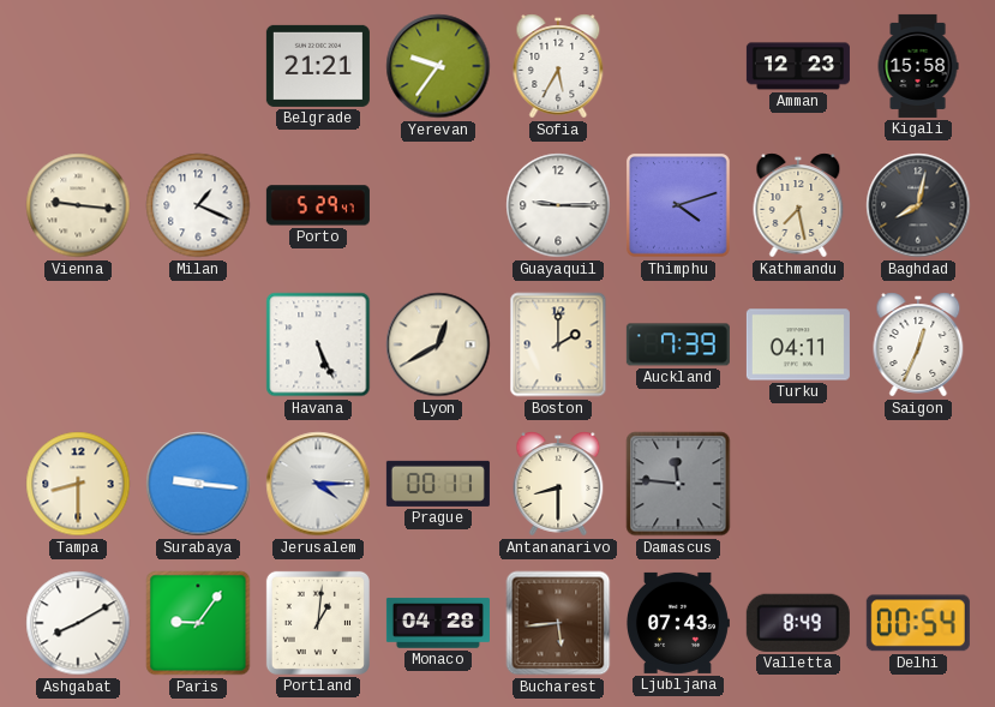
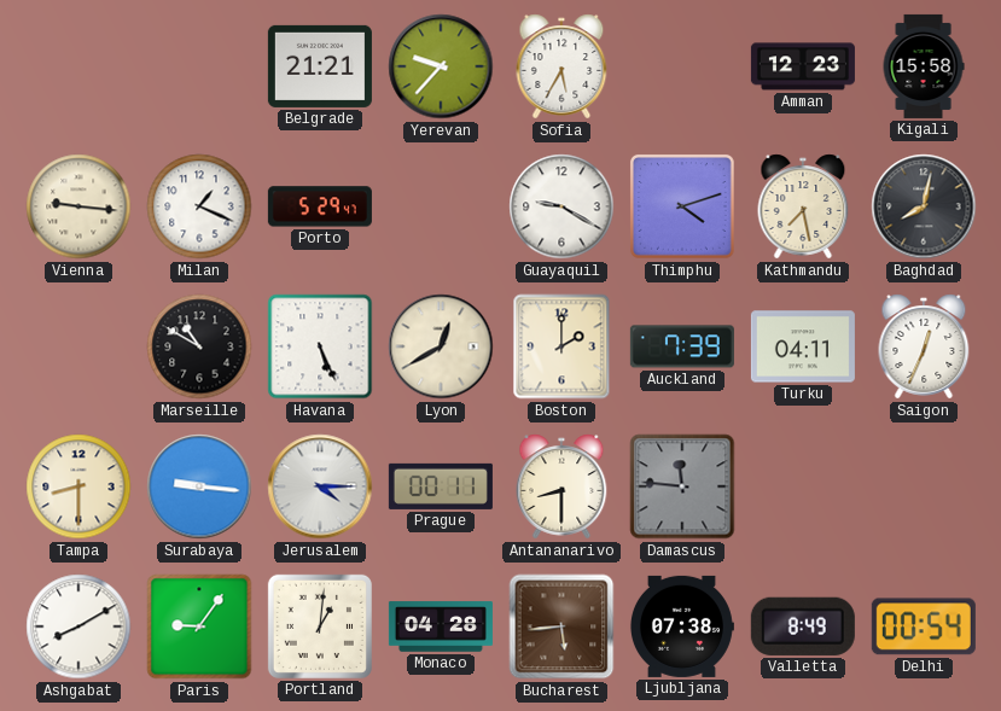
Yerevan: 9:36 -> 9:37 (441, 66)
Guayaquil: 9:15 -> 9:20 (561, 206)
Marseille: none -> 10:50 (199, 346)
Ljubljana: 07:43 -> 07:38 (681, 627)
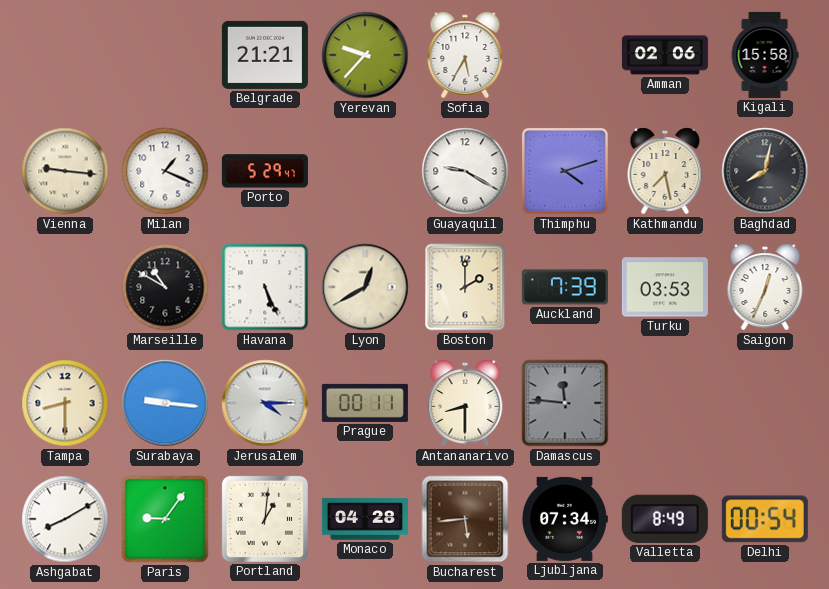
Amman: 12:23 -> 02:06 (665, 55)
Turku: 04:11 -> 03:53 (665, 287)
Ljubljana: 07:38 -> 07:34 (564, 519)
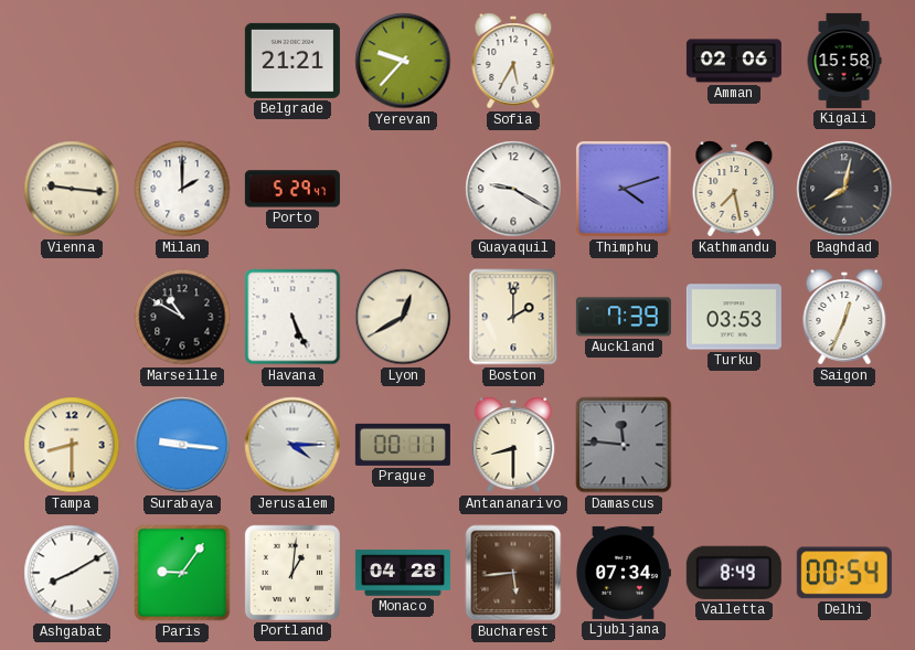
Milan: 1:19 -> 2:00 (182, 189)
